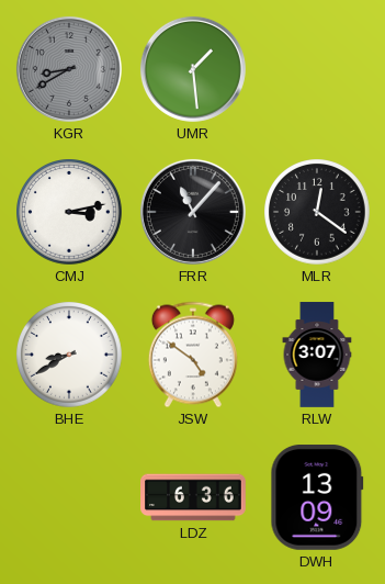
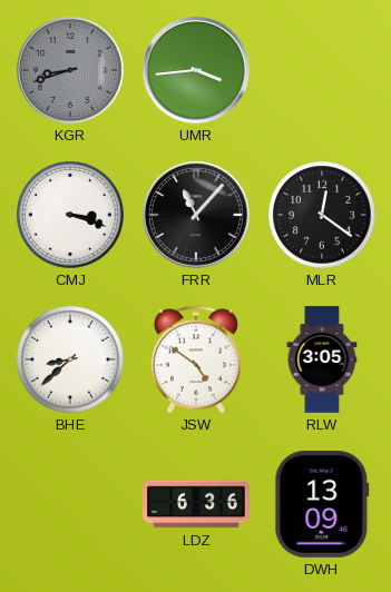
KGR: 8:40 -> 8:42 (70, 70)
UMR: 1:29 -> 3:44 (196, 70)
CMJ: 3:13 -> 3:18 (70, 215)
BHE: 8:40 -> 8:38 (70, 359)
RLW: 3:07 -> 3:05 (322, 359)
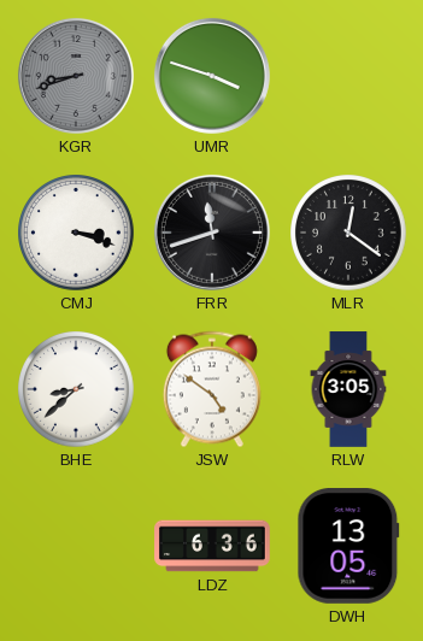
UMR: 3:44 -> 3:48 (212, 76)
FRR: 11:07 -> 11:42 (212, 233)
DWH: 13:09 -> 13:05 (348, 547)
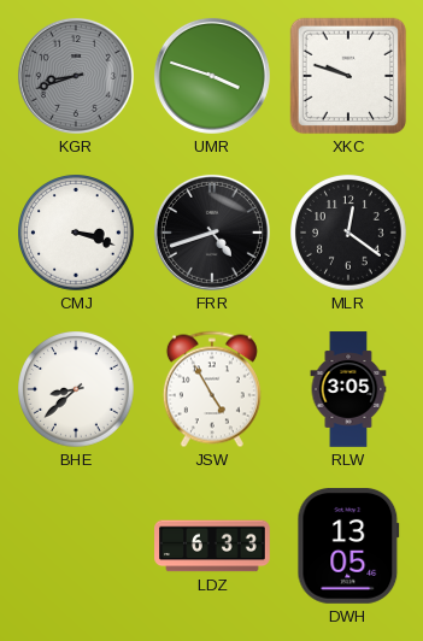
XKC: none -> 9:48 (348, 76)
FRR: 11:42 -> 4:42 (212, 233)
JSW: 4:51 -> 4:55 (212, 389)
LDZ: 6:36 -> 6:33 (212, 546)
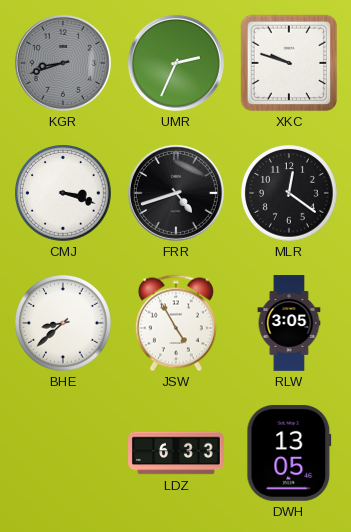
UMR: 3:48 -> 2:34 (176, 63)
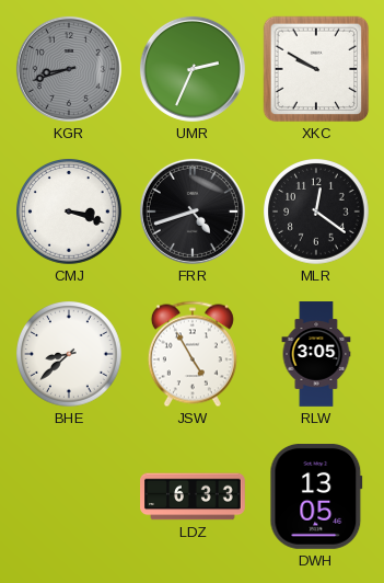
XKC: 9:48 -> 9:50 (316, 69)
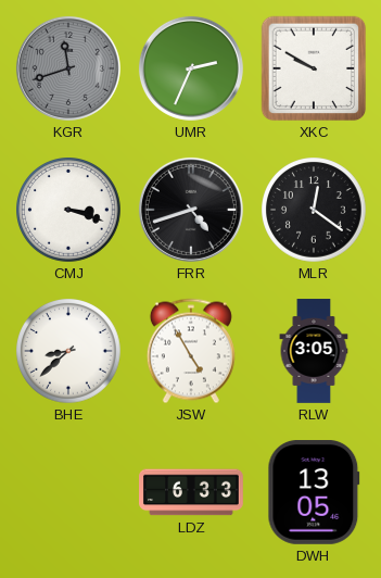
KGR: 8:42 -> 11:42 (68, 68)
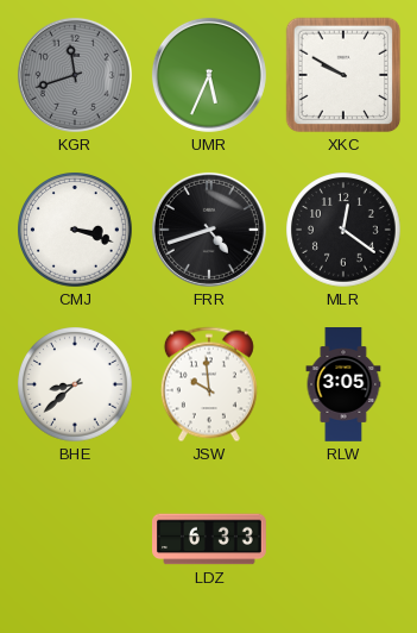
UMR: 2:34 -> 5:34 (209, 75)
JSW: 4:55 -> 9:59 (209, 384)
DWH: 13:05 -> none (314, 493)
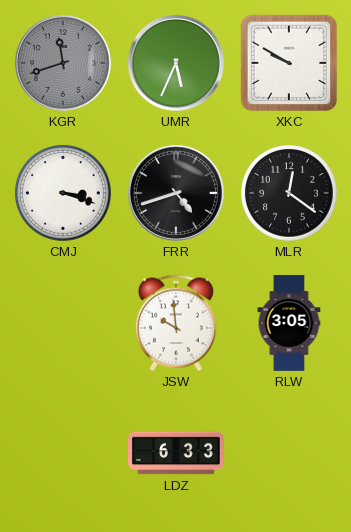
BHE: 8:38 -> none (75, 384)
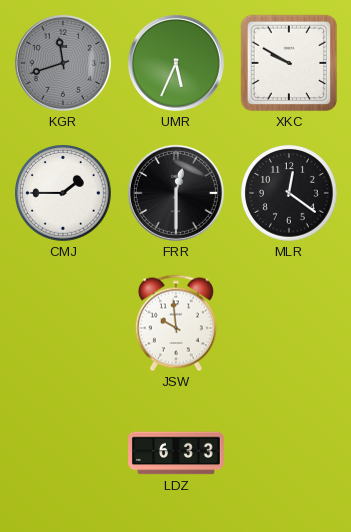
CMJ: 3:18 -> 1:45 (63, 193)
FRR: 4:42 -> 12:30 (176, 193)
RLW: 3:05 -> none (289, 323)
